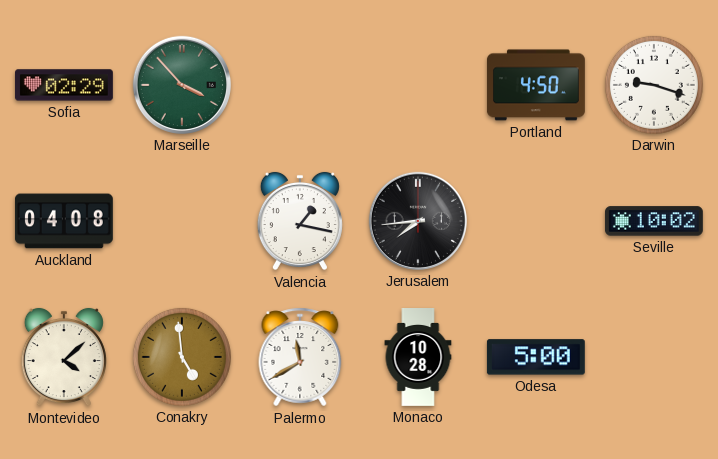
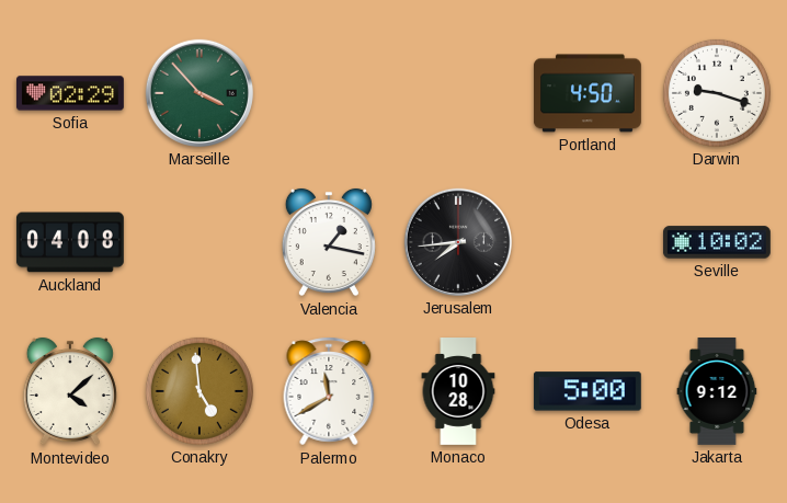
Jakarta: none -> 9:12 (717, 392)
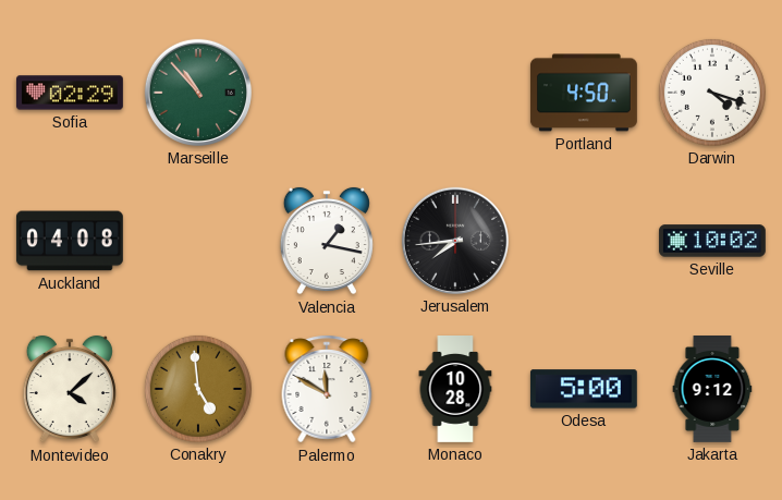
Marseille: 3:53 -> 10:53 (198, 93)
Darwin: 9:18 -> 4:18 (712, 93)
Palermo: 11:40 -> 11:50 (327, 389)
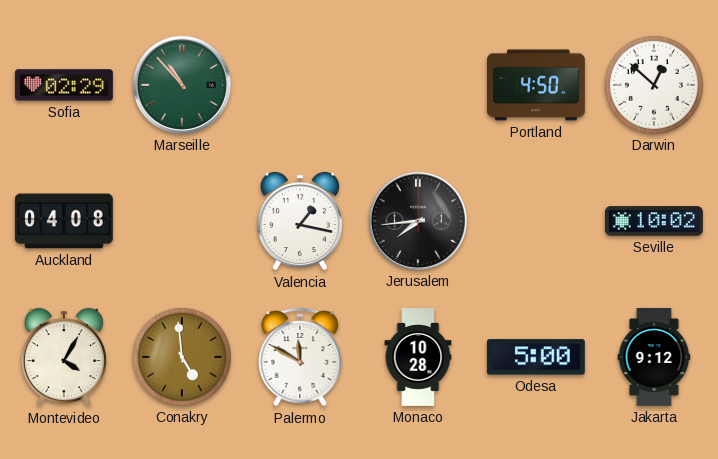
Darwin: 4:18 -> 12:52 (654, 85)
Montevideo: 4:08 -> 4:05 (64, 357)
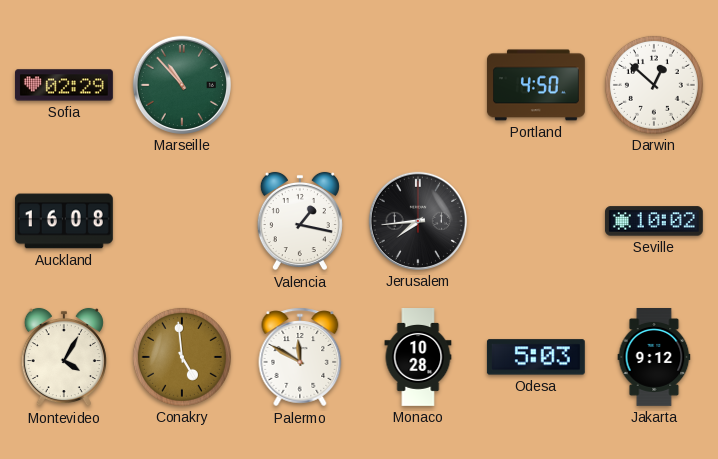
Auckland: 04:08 -> 16:08 (64, 221)
Odesa: 5:00 -> 5:03 (536, 357)
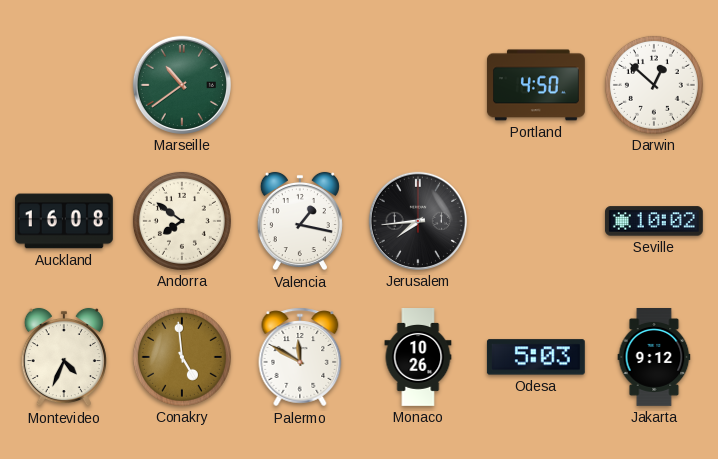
Sofia: 02:29 -> none (64, 85)
Marseille: 10:53 -> 10:39 (182, 85)
Andorra: none -> 7:51 (182, 221)
Montevideo: 4:05 -> 4:34 (64, 357)
Monaco: 10:28 -> 10:26 (418, 358)
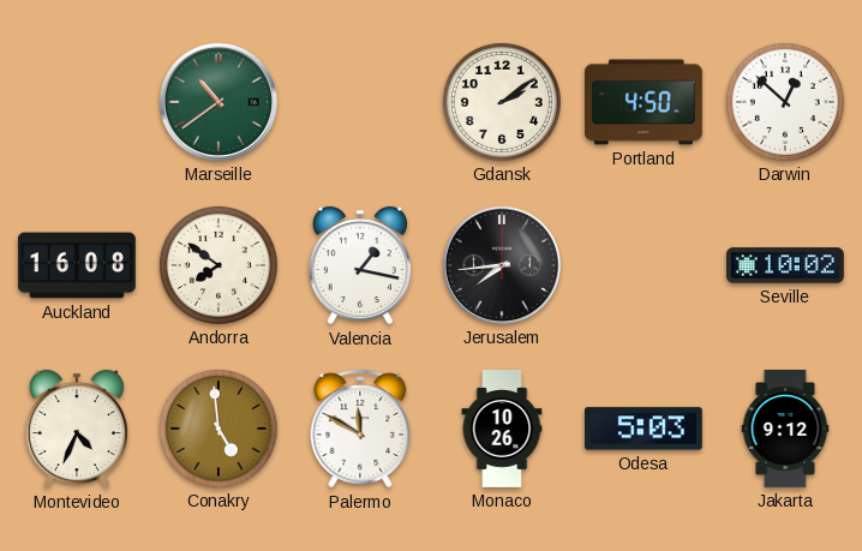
Gdansk: none -> 2:09 (502, 102)
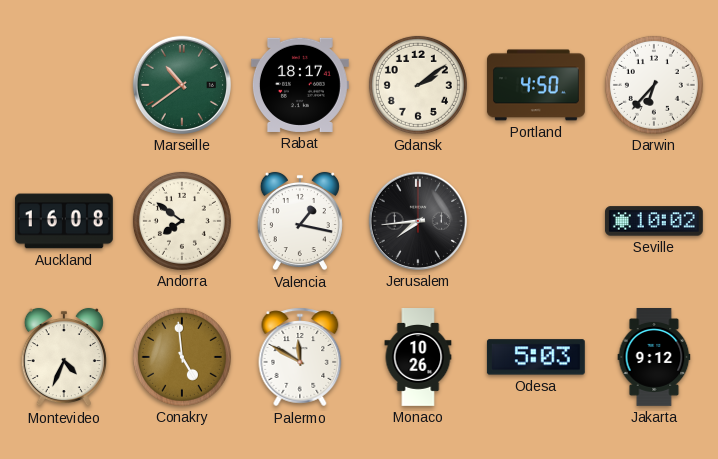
Rabat: none -> 18:17 (300, 85)
Darwin: 12:52 -> 6:37 (654, 85)
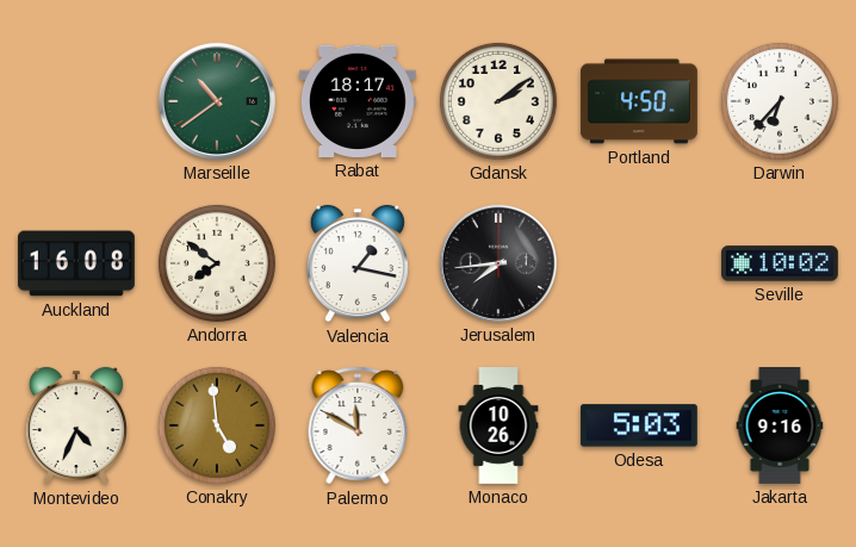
Jakarta: 9:12 -> 9:16 (780, 427)
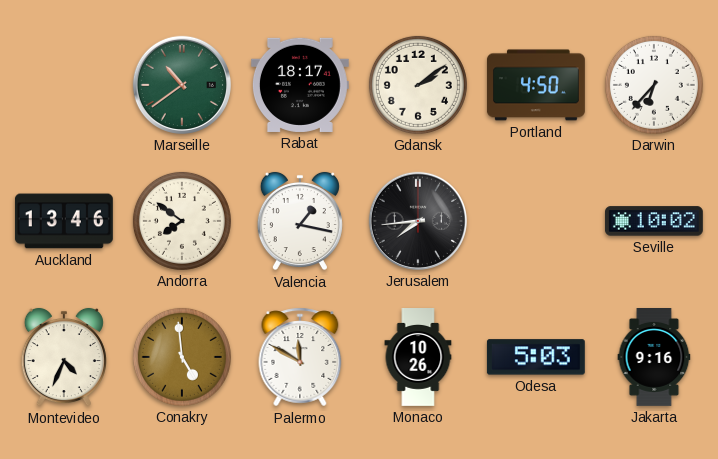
Auckland: 16:08 -> 13:46 (64, 221)
